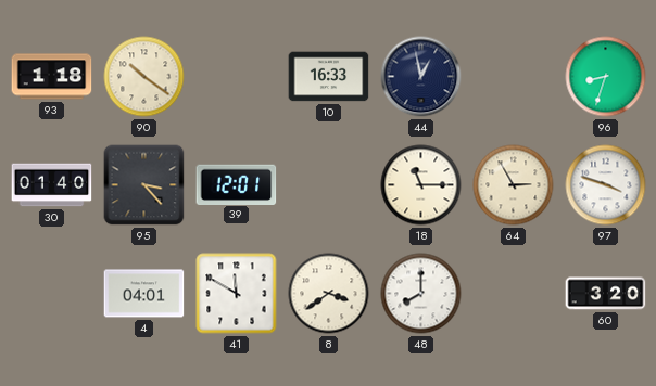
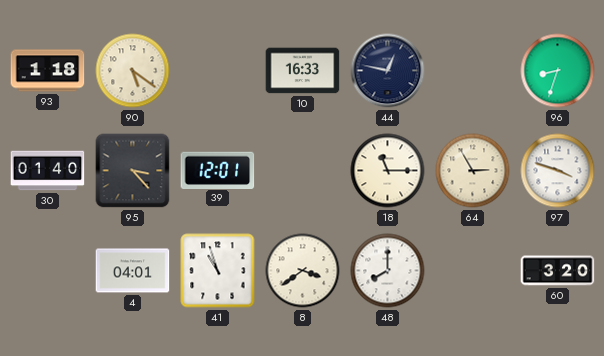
90: 10:21 -> 5:21 (133, 71)
44: 12:58 -> 12:47 (388, 71)
41: 11:50 -> 10:57 (218, 271)
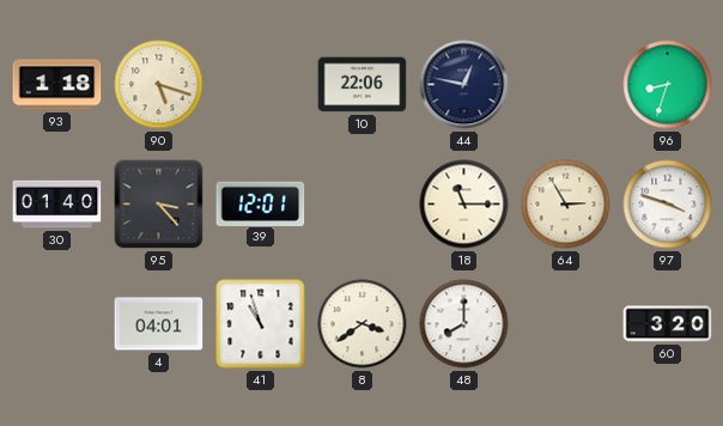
90: 5:21 -> 5:18 (159, 85)
10: 16:33 -> 22:06 (363, 85)
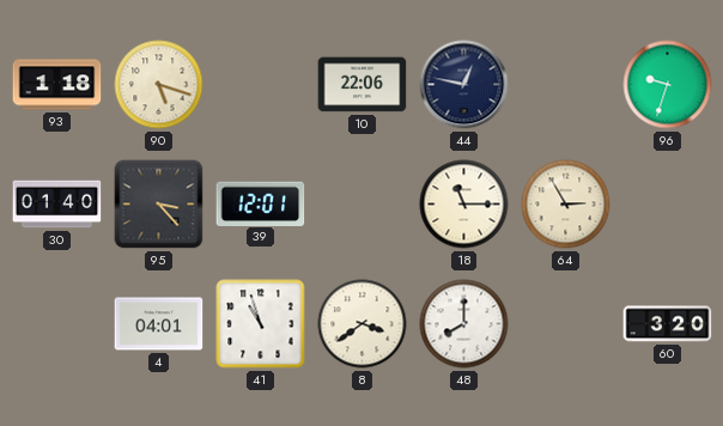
96: 8:33 -> 9:33 (668, 85)
97: 3:48 -> none (668, 205)
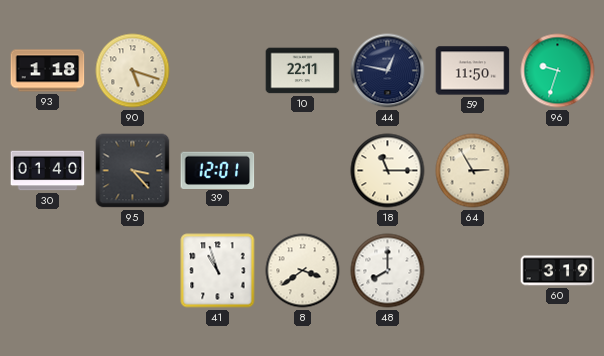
10: 22:06 -> 22:11 (303, 71)
59: none -> 11:50 (473, 71)
4: 04:01 -> none (159, 324)
60: 3:20 -> 3:19 (558, 271)
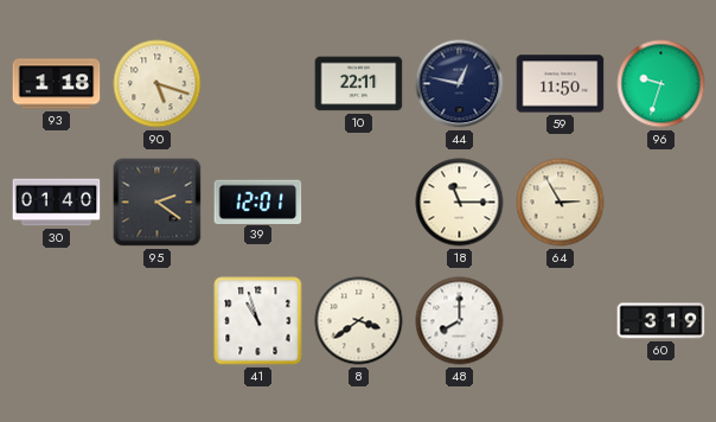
95: 3:23 -> 2:21 (158, 203)
